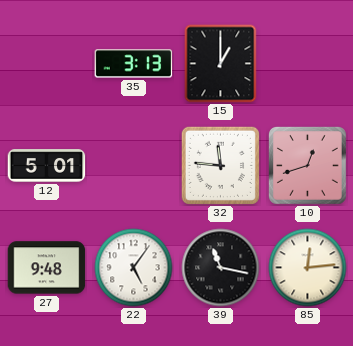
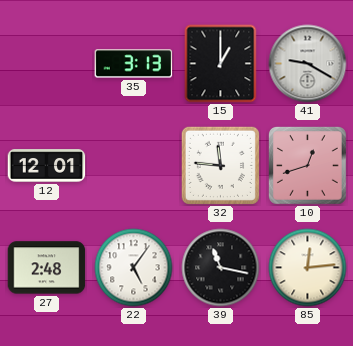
41: none -> 9:20 (308, 64)
12: 5:01 -> 12:01 (47, 166)
27: 9:48 -> 2:48 (47, 268)
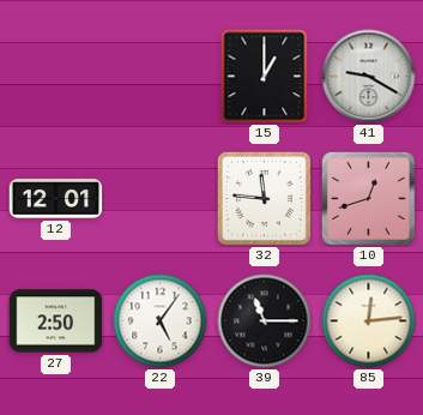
35: 3:13 -> none (134, 64)
27: 2:48 -> 2:50 (56, 321)
39: 11:17 -> 11:15 (265, 321)
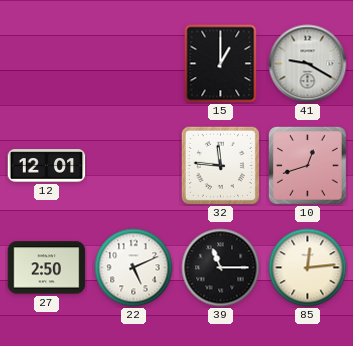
22: 5:06 -> 5:11 (134, 268)
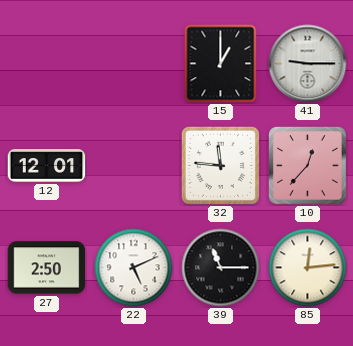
41: 9:20 -> 9:15 (308, 64)
10: 12:42 -> 12:37 (307, 165)
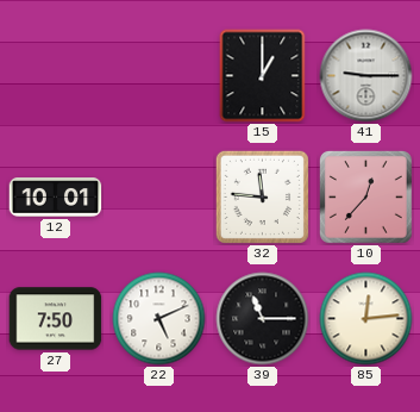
12: 12:01 -> 10:01 (56, 198)
27: 2:50 -> 7:50 (56, 319)
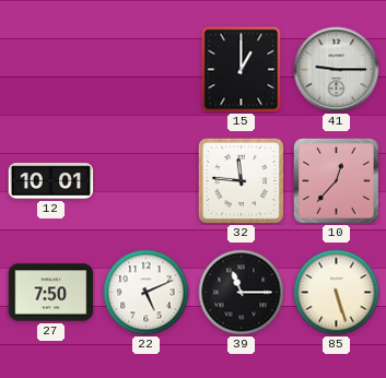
85: 12:14 -> 5:27 (337, 293)
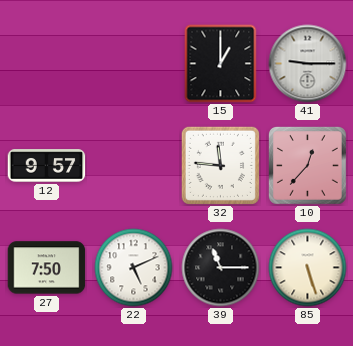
12: 10:01 -> 9:57 (47, 166)
